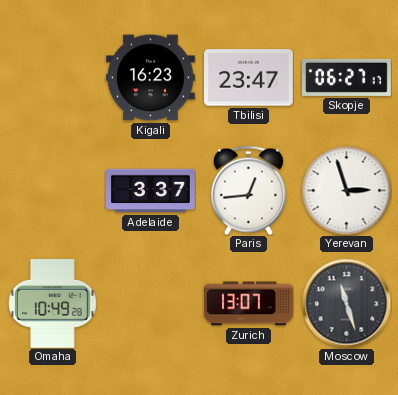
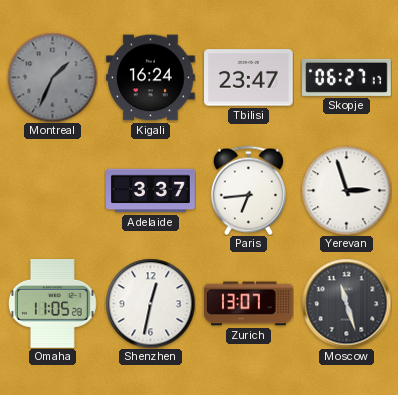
Montreal: none -> 1:34 (52, 77)
Kigali: 16:23 -> 16:24 (151, 78)
Paris: 12:44 -> 6:44 (248, 190)
Omaha: 10:49 -> 11:05 (53, 304)
Shenzhen: none -> 12:32 (150, 303)
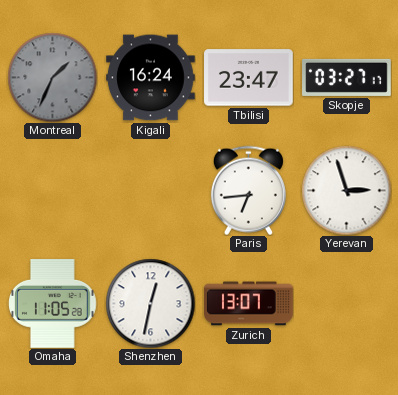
Skopje: 06:27 -> 03:27 (347, 77)
Adelaide: 3:37 -> none (151, 191)
Moscow: 11:27 -> none (346, 303)
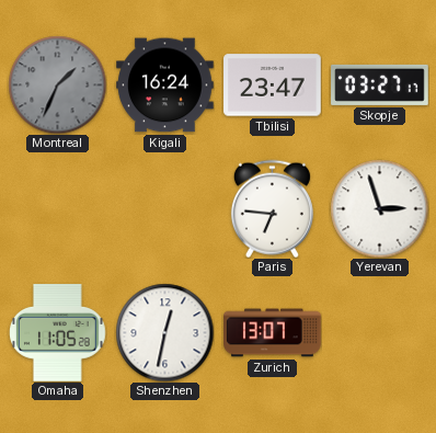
Paris: 6:44 -> 6:46 (272, 208)
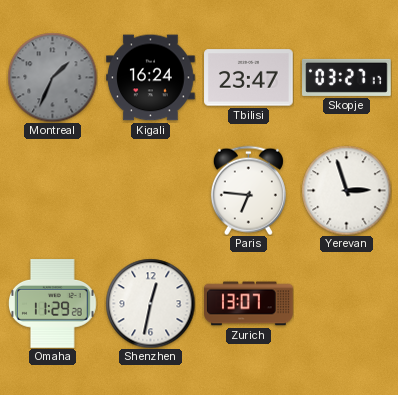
Omaha: 11:05 -> 11:29 (53, 304)
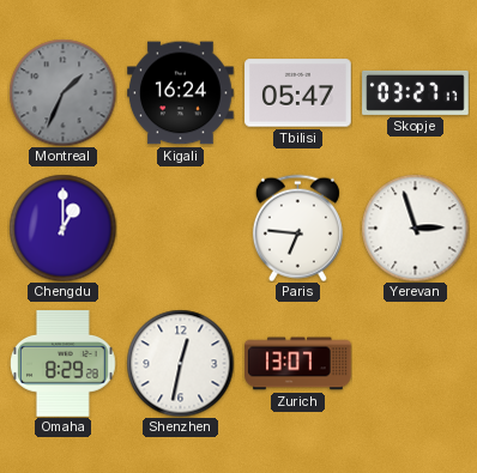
Tbilisi: 23:47 -> 05:47 (298, 93)
Chengdu: none -> 1:00 (62, 228)
Omaha: 11:29 -> 8:29 (64, 364)
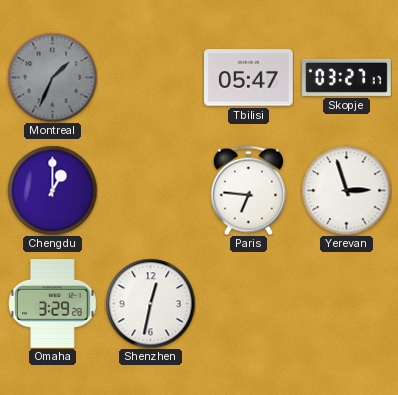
Kigali: 16:24 -> none (181, 93)
Omaha: 8:29 -> 3:29 (53, 304)
Zurich: 13:07 -> none (298, 364)
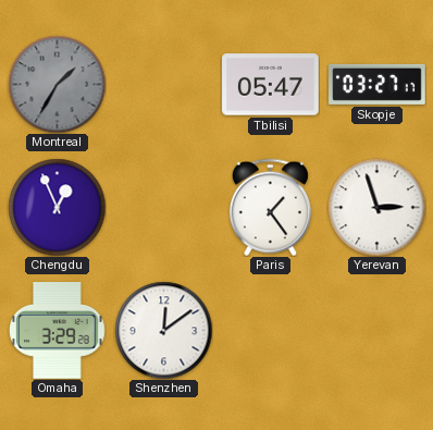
Montreal: 1:34 -> 1:35 (57, 84)
Chengdu: 1:00 -> 12:56 (57, 207)
Paris: 6:46 -> 1:24 (270, 207)
Shenzhen: 12:32 -> 12:09 (163, 330)
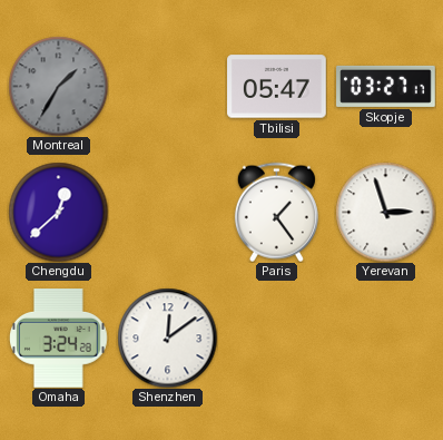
Chengdu: 12:56 -> 12:38 (58, 212)
Omaha: 3:29 -> 3:24 (59, 339)
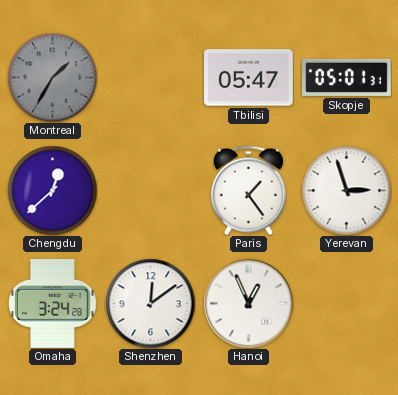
Skopje: 03:27 -> 05:01 (347, 77)
Hanoi: none -> 12:56 (248, 303)
